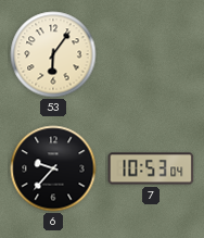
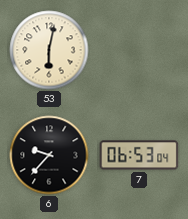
53: 6:06 -> 6:02 (49, 50)
7: 10:53 -> 06:53 (139, 155)
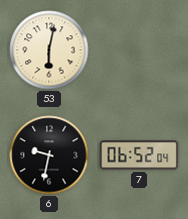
6: 9:37 -> 9:32 (49, 155)
7: 06:53 -> 06:52 (139, 155)
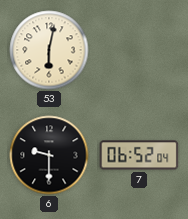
6: 9:32 -> 9:30 (49, 155)
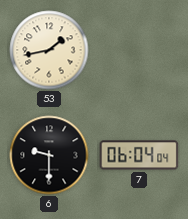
53: 6:02 -> 1:43 (49, 50)
7: 06:52 -> 06:04 (139, 155)
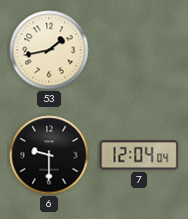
7: 06:04 -> 12:04 (139, 155)
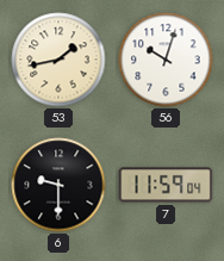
56: none -> 10:03 (166, 60)
7: 12:04 -> 11:59 (166, 185)
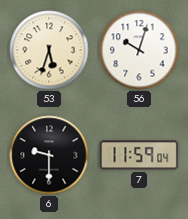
53: 1:43 -> 5:33 (49, 50)
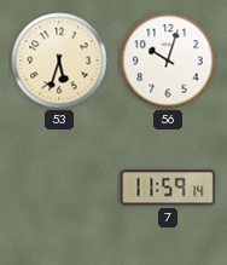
6: 9:30 -> none (49, 155)
7: 11:59:04 -> 11:59:14 (168, 188)
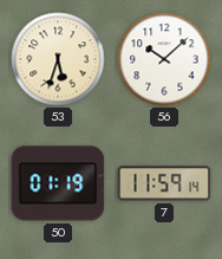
56: 10:03 -> 10:08 (164, 59)
50: none -> 01:19 (58, 183)
